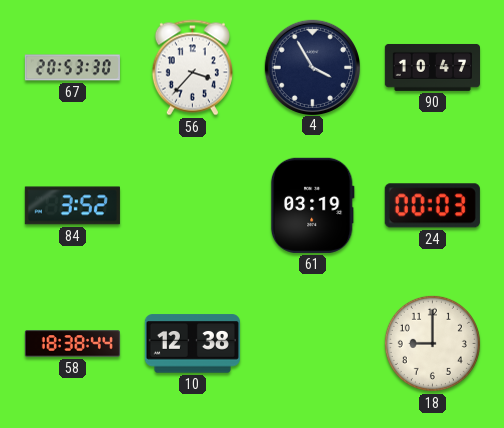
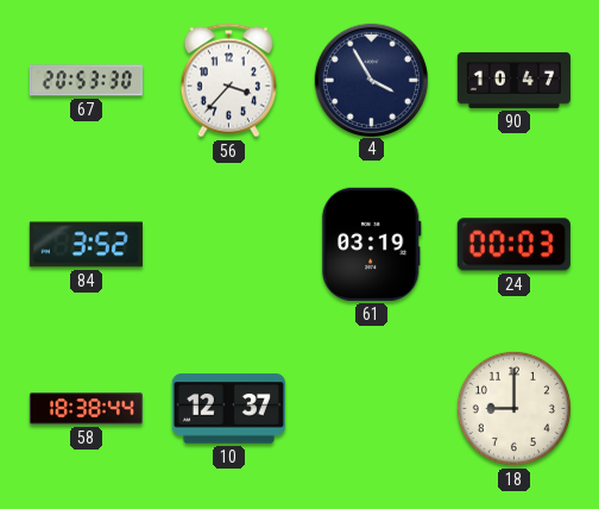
10: 12:38 -> 12:37 (228, 409)
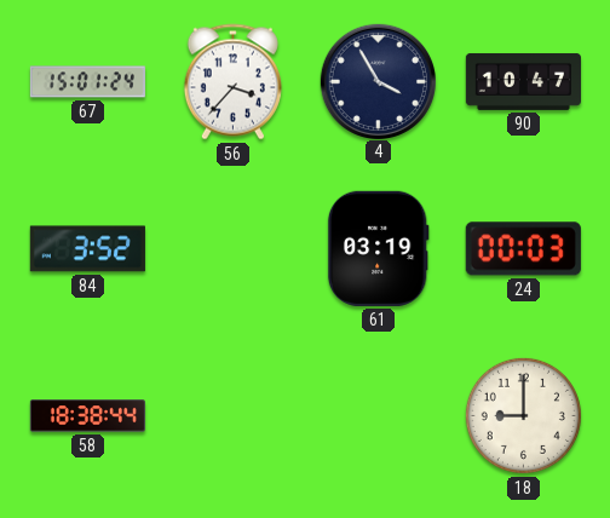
67: 20:53 -> 15:01 (87, 82)
10: 12:37 -> none (228, 409)
